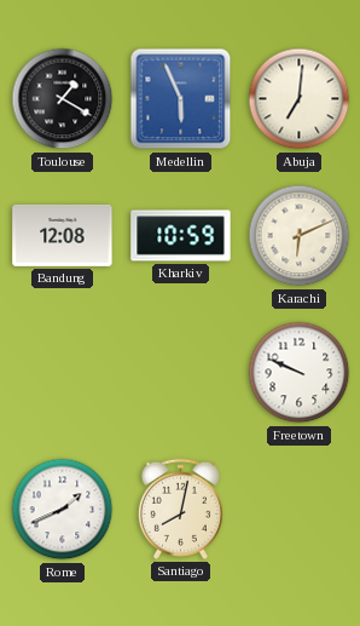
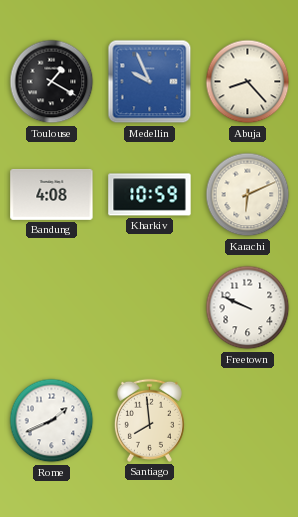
Medellin: 5:56 -> 9:56 (150, 82)
Abuja: 7:01 -> 8:23 (248, 82)
Bandung: 12:08 -> 4:08 (52, 194)
Santiago: 8:02 -> 7:59 (149, 420)
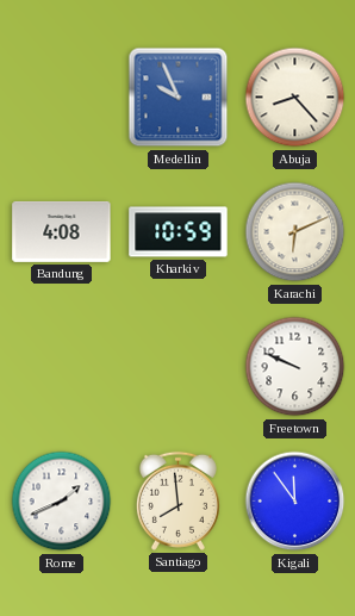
Toulouse: 1:20 -> none (52, 82)
Kigali: none -> 11:54 (295, 502)
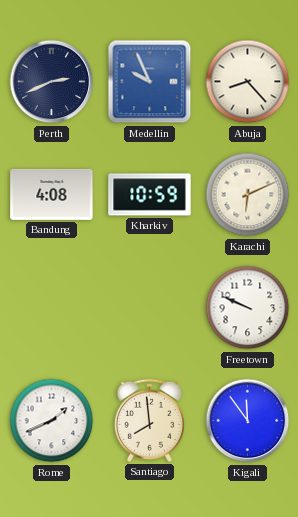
Perth: none -> 2:41 (52, 82)
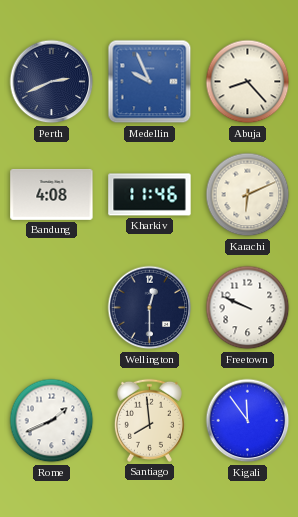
Kharkiv: 10:59 -> 11:46 (150, 195)
Wellington: none -> 12:30 (150, 308)
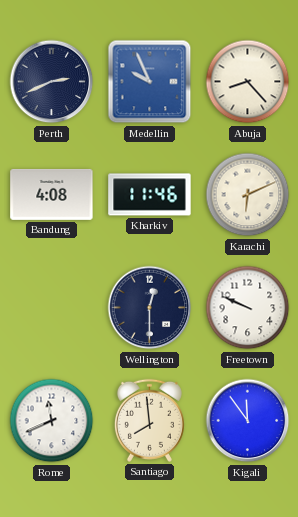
Rome: 1:41 -> 11:41 (52, 421)
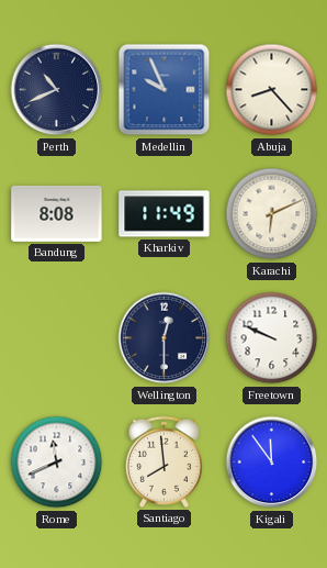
Perth: 2:41 -> 10:41 (57, 90)
Bandung: 4:08 -> 8:08 (57, 213)
Kharkiv: 11:46 -> 11:49 (165, 214)
